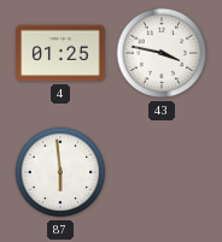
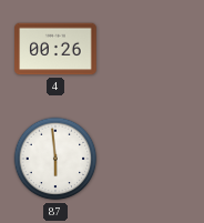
4: 01:25 -> 00:26 (55, 49)
43: 3:47 -> none (162, 53)
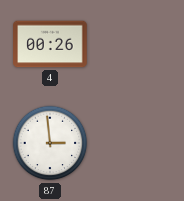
87: 5:59 -> 2:59 (50, 143)
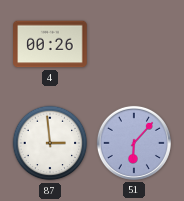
51: none -> 6:07 (134, 143)
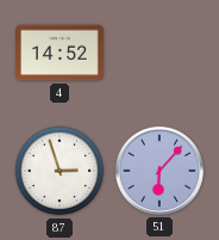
4: 00:26 -> 14:52 (60, 53)
87: 2:59 -> 2:57 (60, 171)
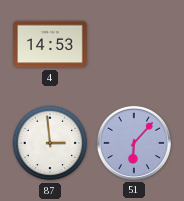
4: 14:52 -> 14:53 (50, 44)
87: 2:57 -> 2:59 (50, 143)
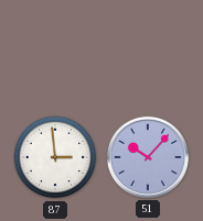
4: 14:53 -> none (50, 44)
51: 6:07 -> 10:07 (148, 157)
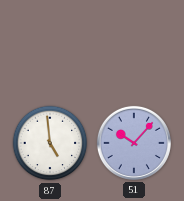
87: 2:59 -> 4:59 (50, 143)
